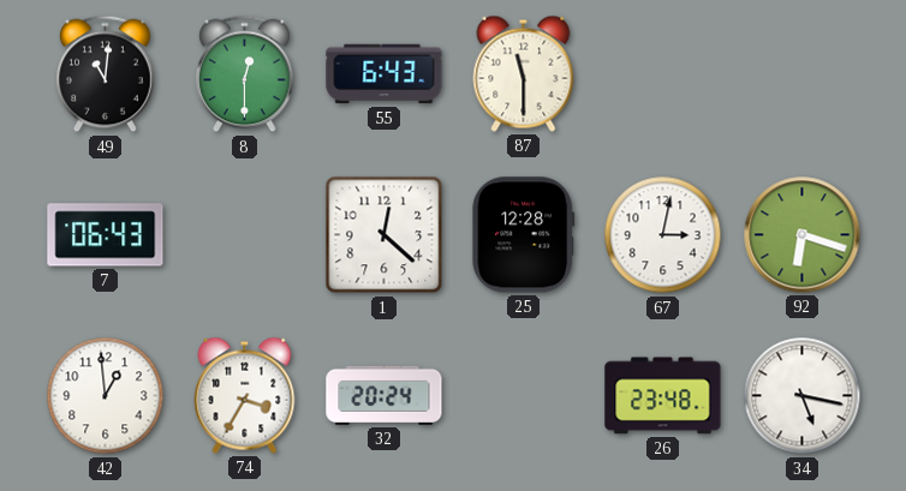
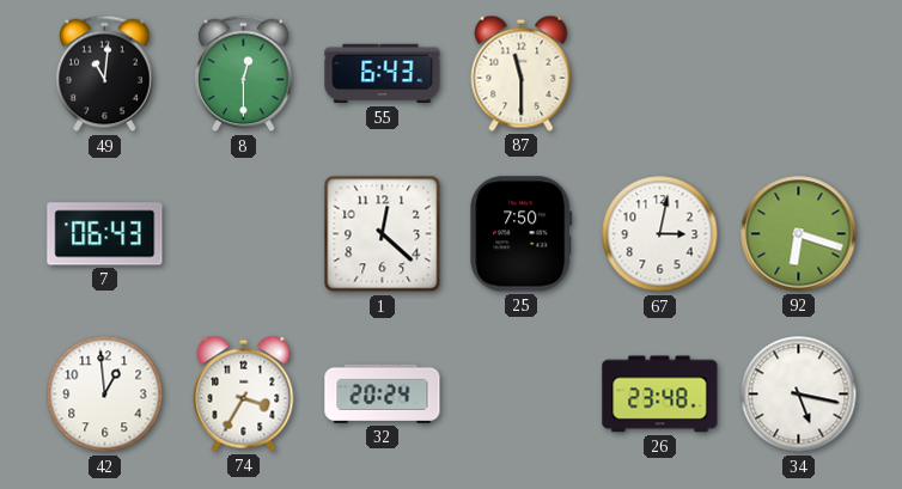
25: 12:28 -> 7:50 (522, 234)
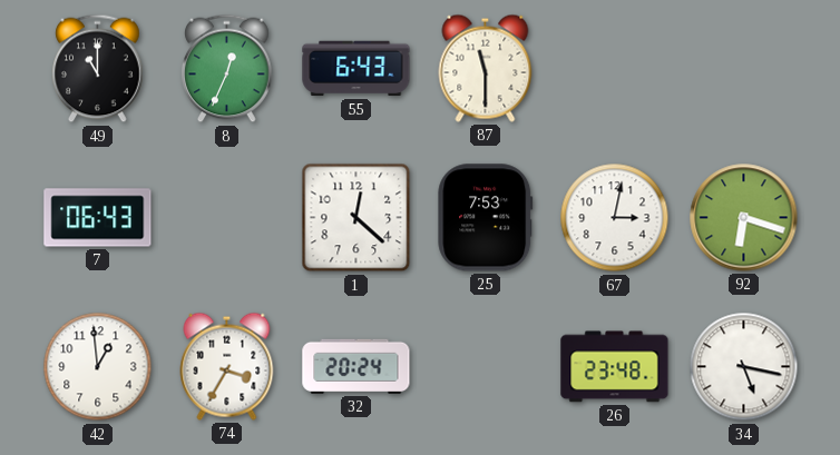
49: 11:01 -> 11:00 (98, 69)
8: 12:30 -> 12:34 (227, 69)
25: 7:50 -> 7:53 (486, 218)
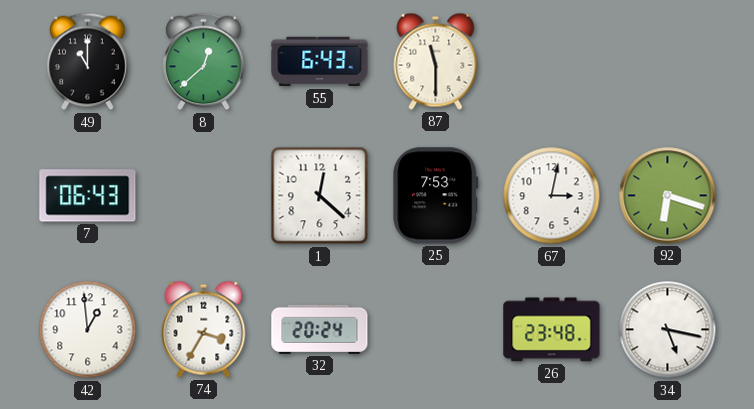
8: 12:34 -> 12:38 (204, 62)
